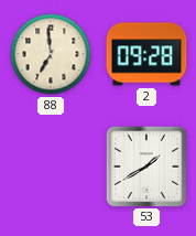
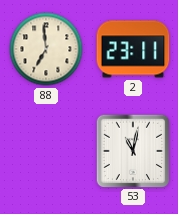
2: 09:28 -> 23:11 (133, 49)
53: 1:40 -> 11:02 (132, 150)
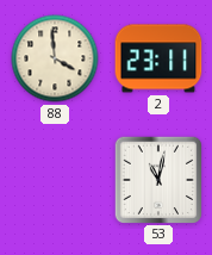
88: 6:59 -> 3:59 (55, 58)
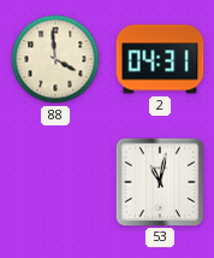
2: 23:11 -> 04:31 (160, 59)
